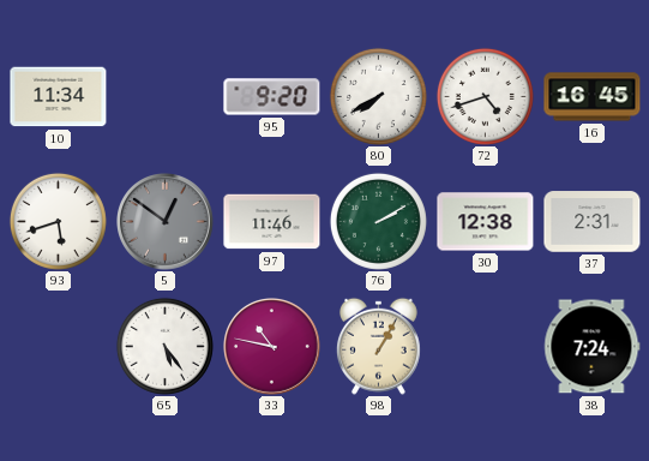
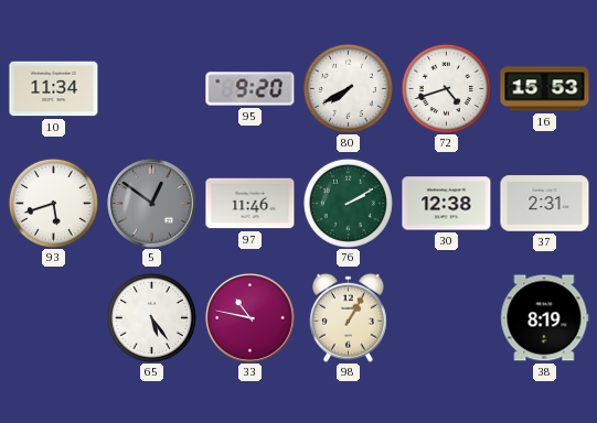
16: 16:45 -> 15:53 (545, 89)
38: 7:24 -> 8:19 (545, 318)
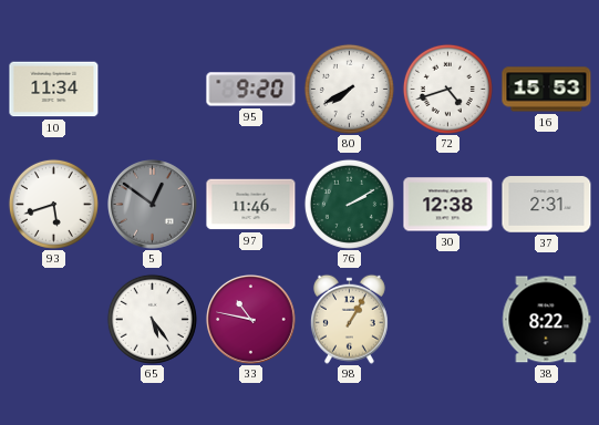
38: 8:19 -> 8:22 (547, 320)
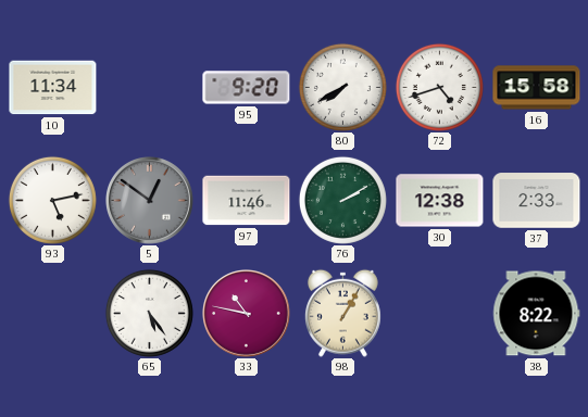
16: 15:53 -> 15:58 (537, 88)
93: 5:42 -> 5:13 (52, 200)
37: 2:31 -> 2:33 (537, 201)
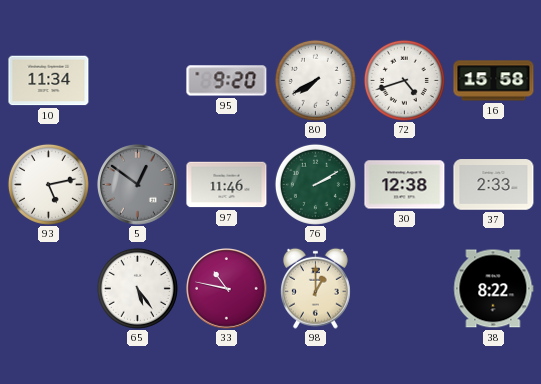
98: 1:05 -> 1:00 (315, 288)
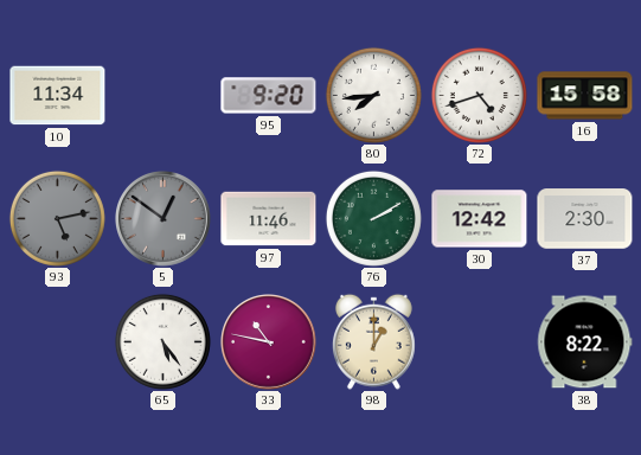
80: 7:40 -> 7:44 (373, 95)
93 dial: white -> grey (57, 218)
30: 12:38 -> 12:42 (480, 219)
37: 2:33 -> 2:30 (585, 219)
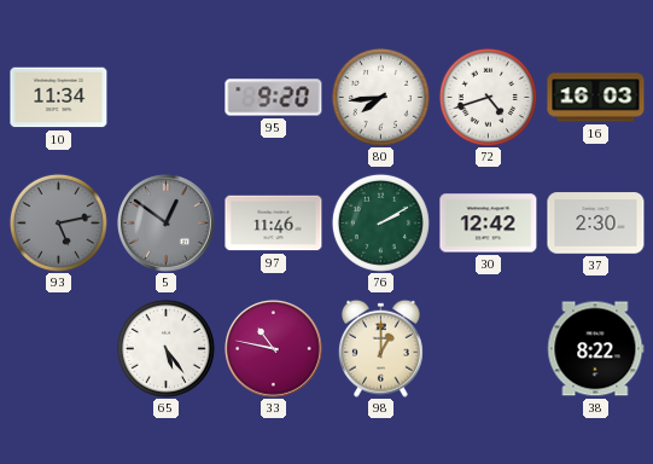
16: 15:58 -> 16:03 (596, 98)
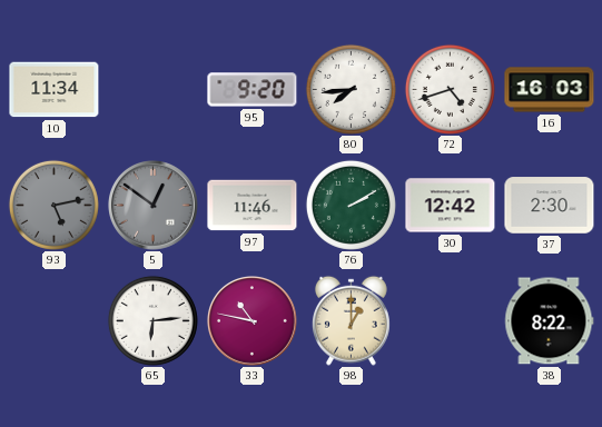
65: 5:24 -> 6:14 (152, 320)
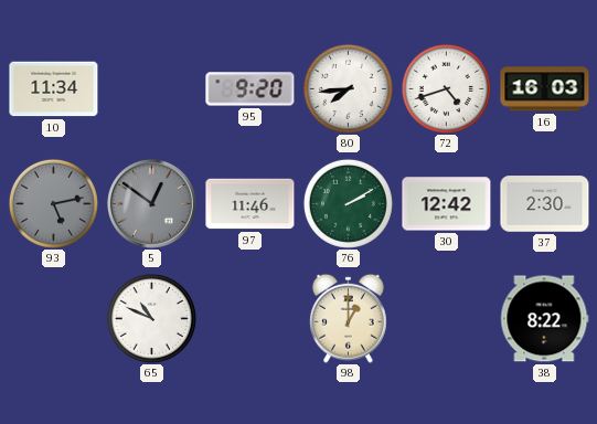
65: 6:14 -> 10:49 (151, 318)
33: 10:47 -> none (253, 321)
